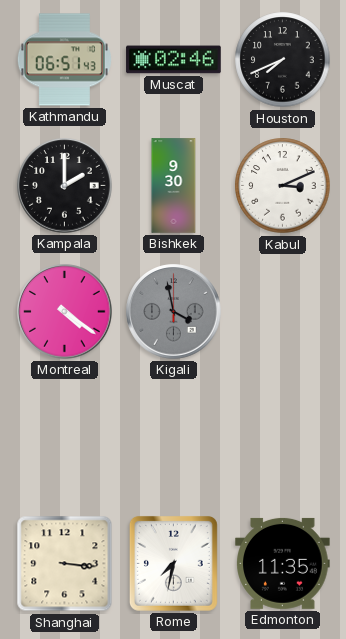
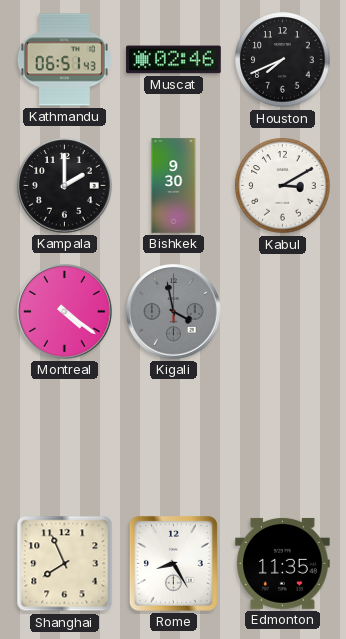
Kabul: 3:11 -> 3:10 (283, 186)
Shanghai: 3:16 -> 7:56 (65, 564)
Rome: 7:32 -> 8:25 (173, 563)
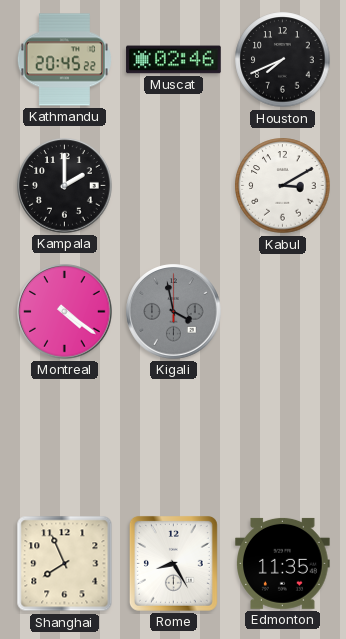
Kathmandu: 06:51 -> 20:45 (64, 60)
Bishkek: 9:30 -> none (174, 186)
